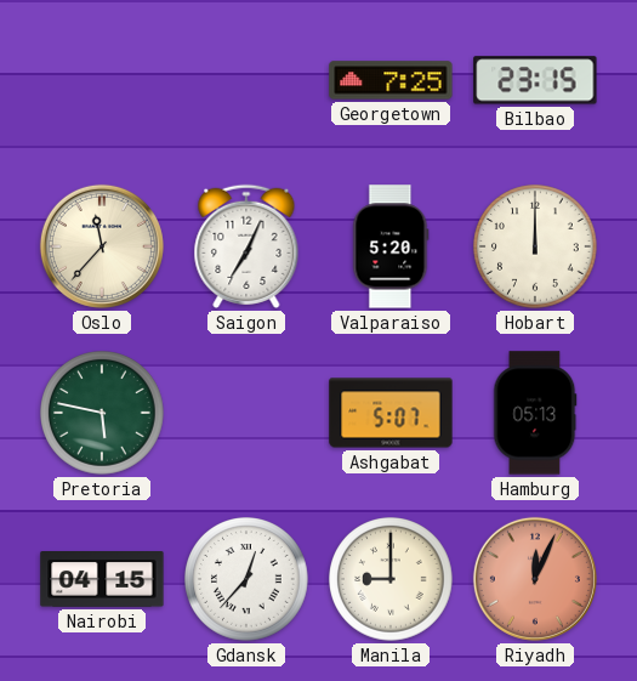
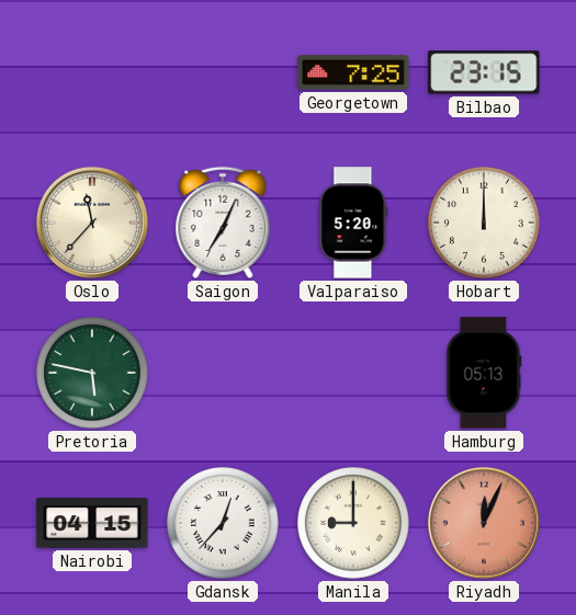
Ashgabat: 5:07 -> none (391, 413)
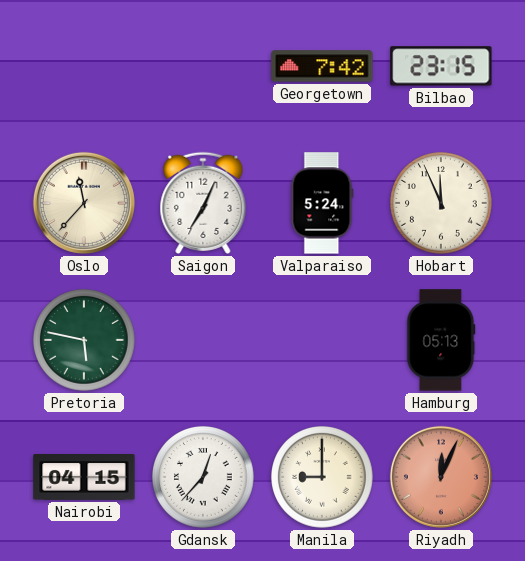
Georgetown: 7:25 -> 7:42 (322, 66)
Valparaiso: 5:20 -> 5:24 (322, 203)
Hobart: 12:00 -> 11:56 (441, 203)
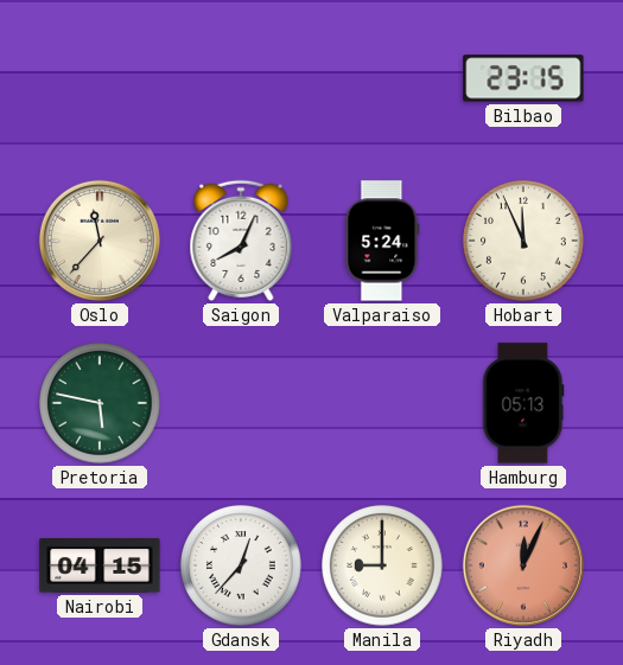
Georgetown: 7:42 -> none (322, 66)
Saigon: 7:04 -> 8:04 (241, 241)
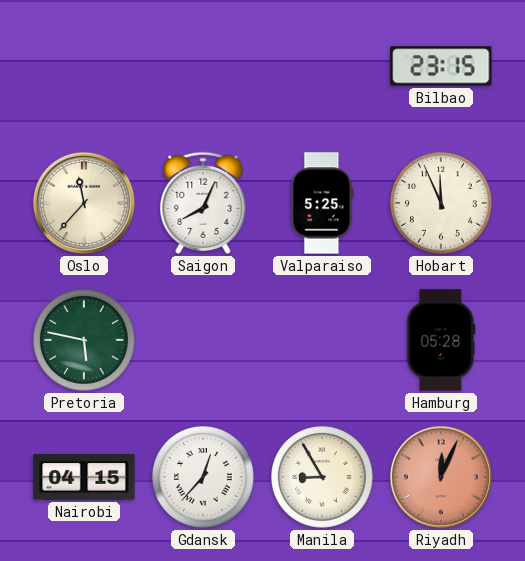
Valparaiso: 5:24 -> 5:25 (322, 203)
Hamburg: 05:13 -> 05:28 (441, 340)
Manila: 9:00 -> 8:55 (322, 477)
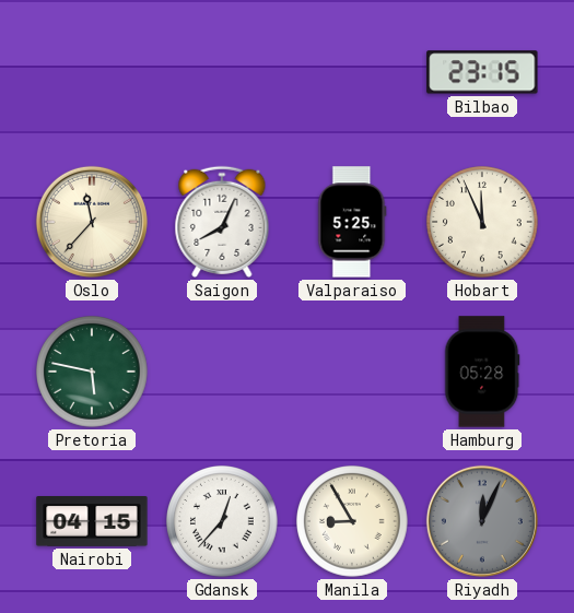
Riyadh dial: salmon -> grey (482, 521)
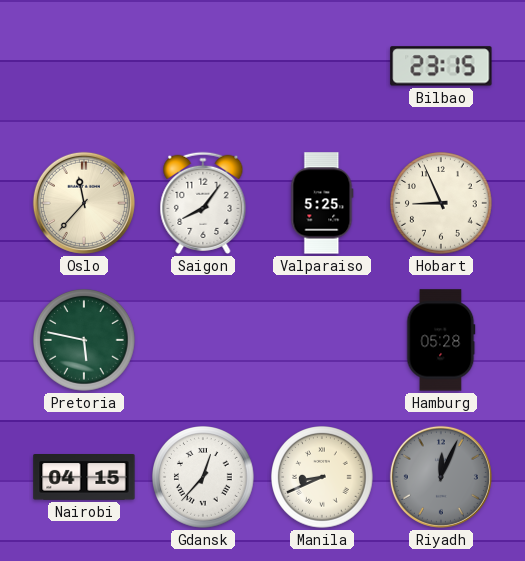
Saigon: 8:04 -> 8:06 (203, 203)
Hobart: 11:56 -> 8:56 (441, 203)
Manila: 8:55 -> 8:41 (322, 477)
